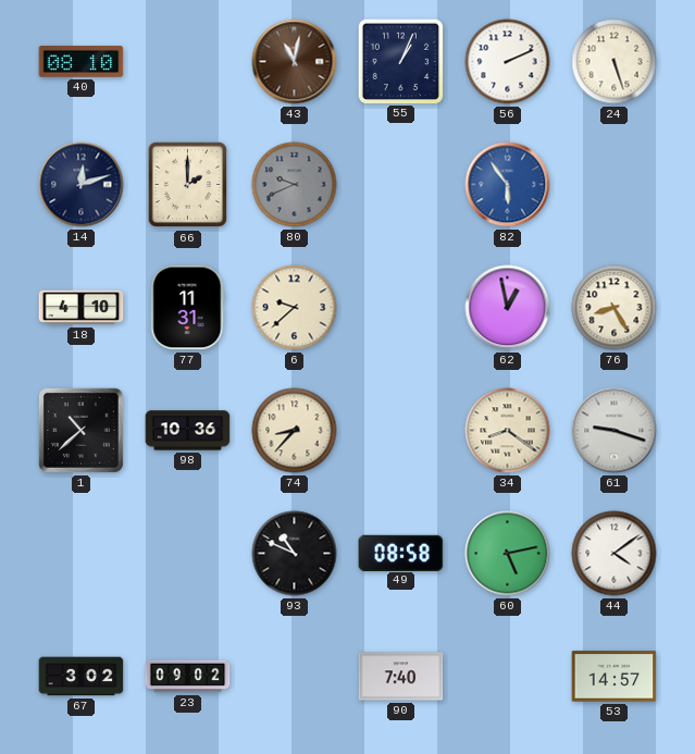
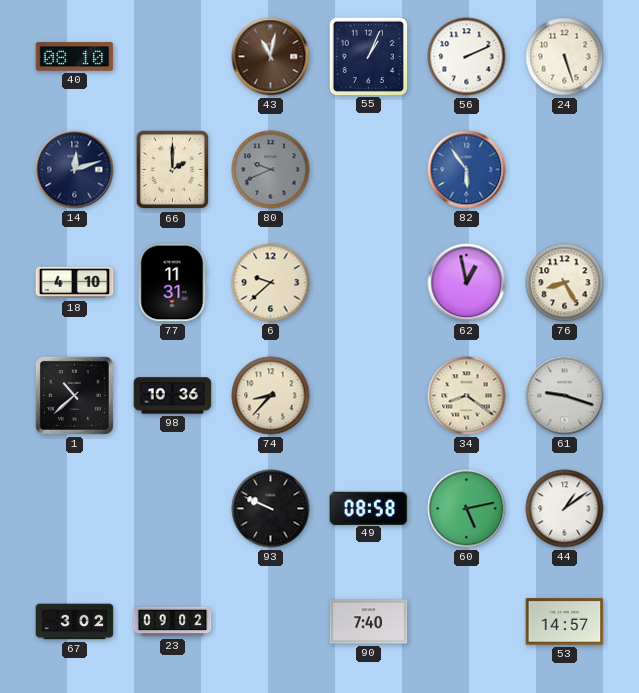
93: 10:49 -> 9:49 (271, 509)
44: 4:09 -> 1:09 (565, 509)
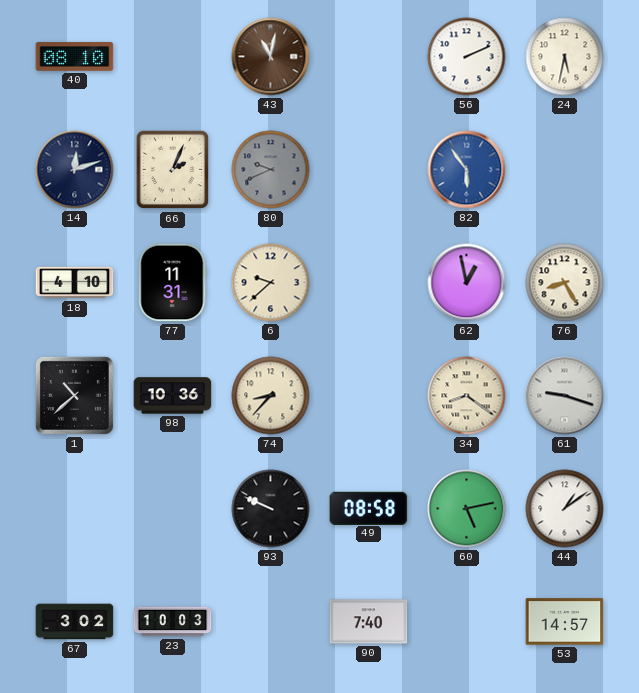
55: 1:04 -> none (368, 56)
24: 5:27 -> 5:32 (565, 57)
66: 2:00 -> 2:04 (173, 170)
23: 09:02 -> 10:03 (173, 622)
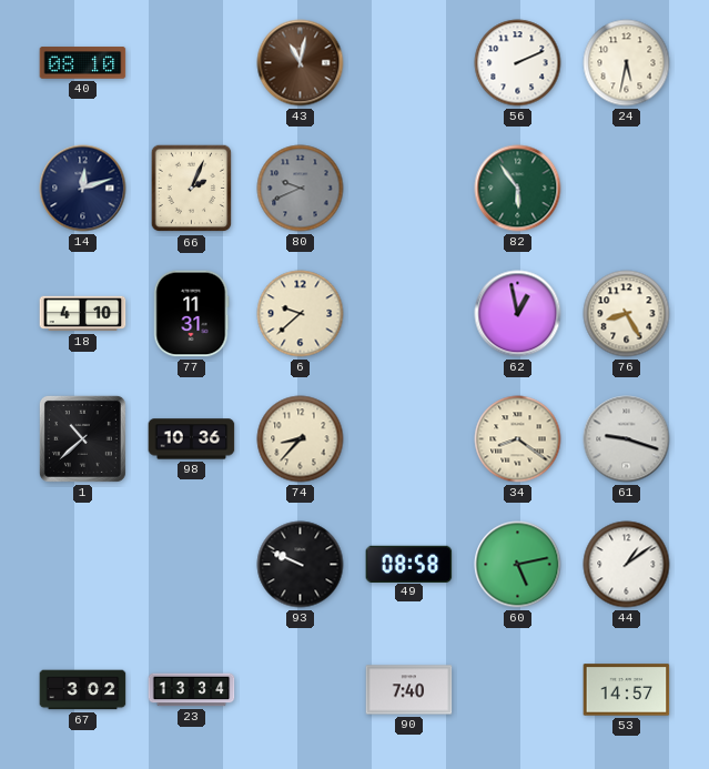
82 dial: blue -> green (518, 189)
23: 10:03 -> 13:34 (192, 690)
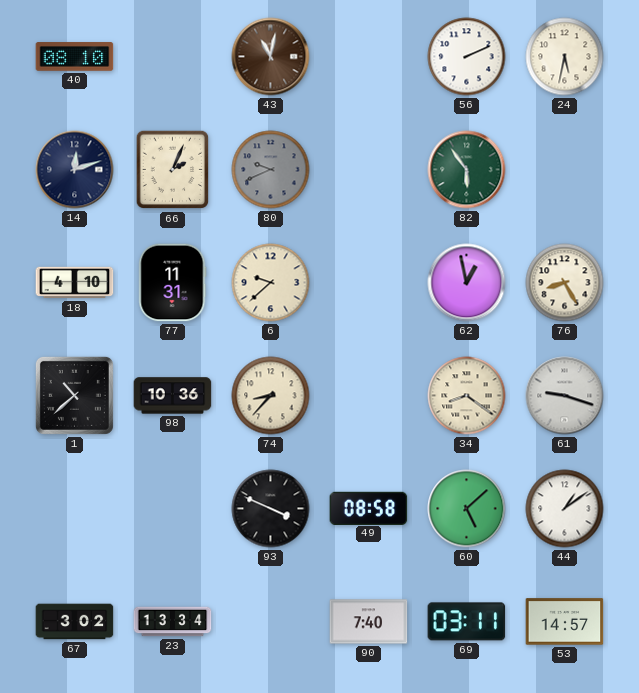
93: 9:49 -> 3:49 (271, 509)
60: 5:13 -> 5:08 (467, 509)
69: none -> 03:11 (467, 622)
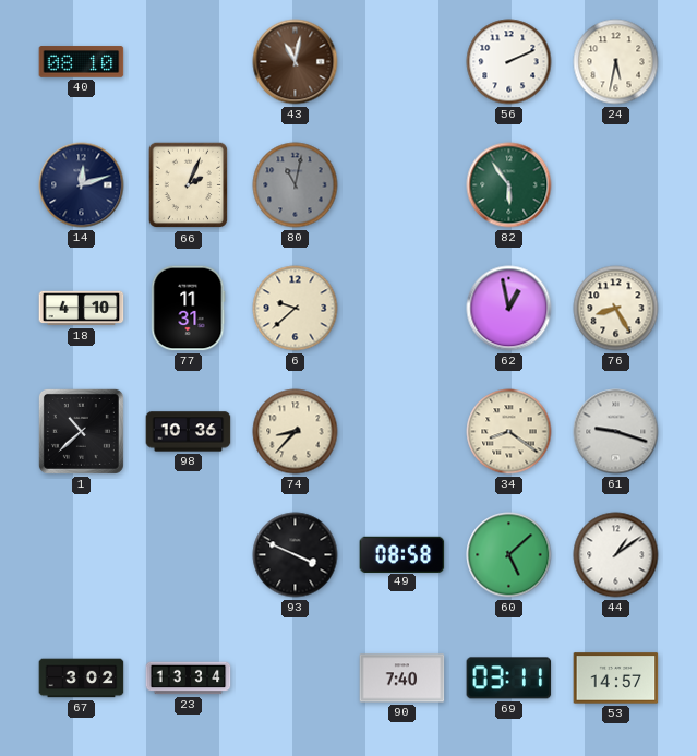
80: 9:41 -> 11:02 (296, 185)
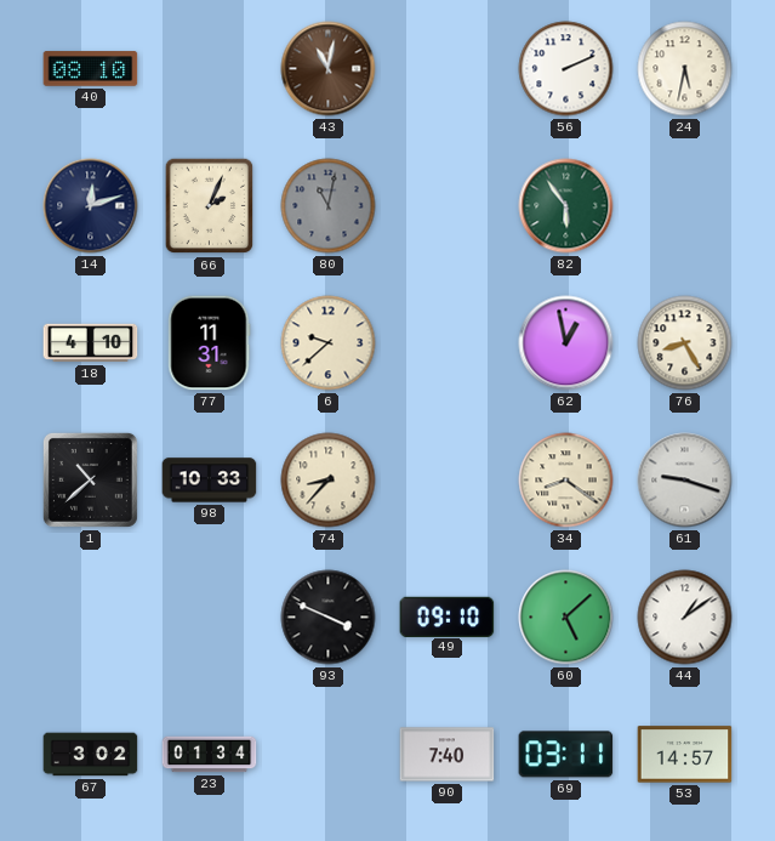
98: 10:36 -> 10:33 (210, 481)
49: 08:58 -> 09:10 (448, 616)
23: 13:34 -> 01:34 (210, 755)
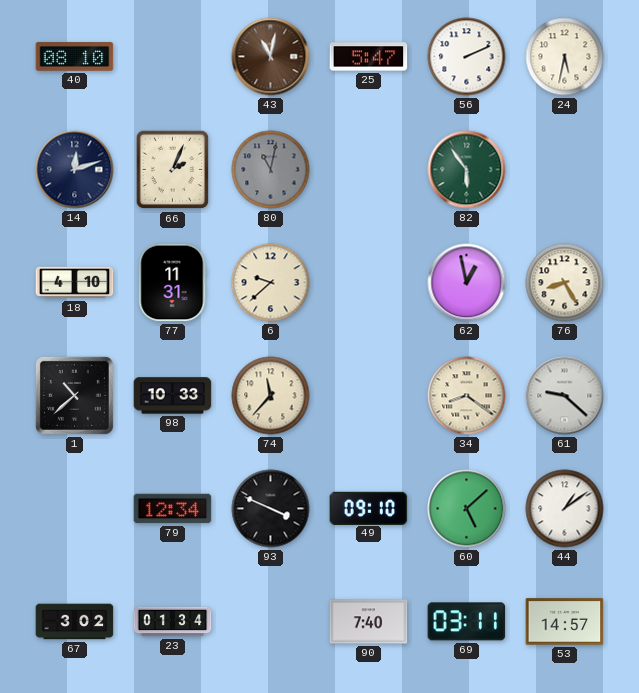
25: none -> 5:47 (369, 57)
74: 8:37 -> 11:37 (271, 396)
61: 9:18 -> 9:22 (565, 396)
79: none -> 12:34 (173, 509)
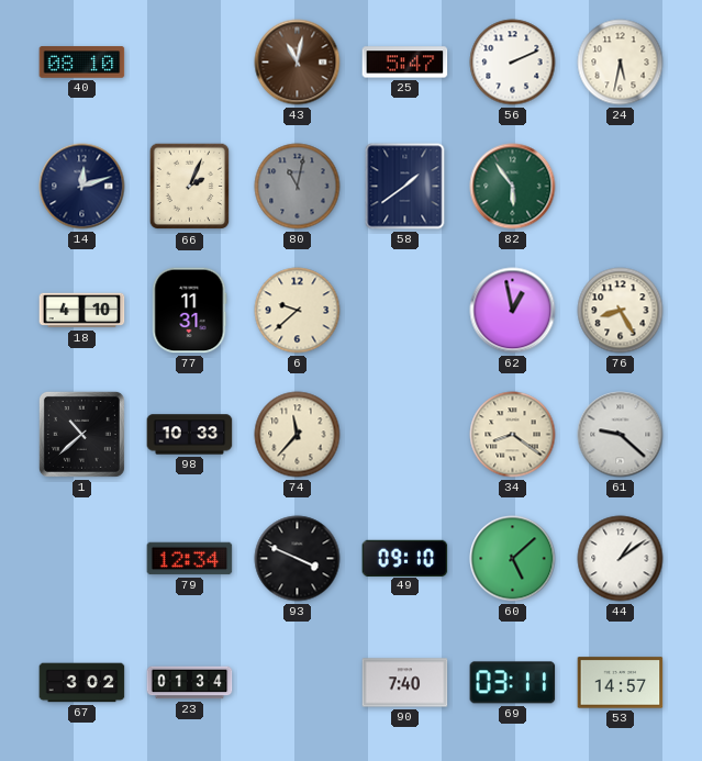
58: none -> 1:39 (405, 187)
